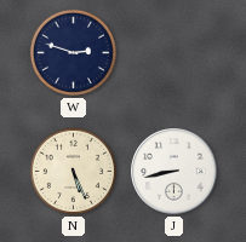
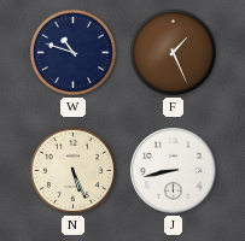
W: 2:48 -> 10:48 (72, 52)
F: none -> 1:26 (173, 52)
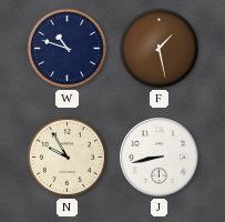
F: 1:26 -> 1:28 (158, 48)
N: 5:26 -> 9:55 (67, 157)
